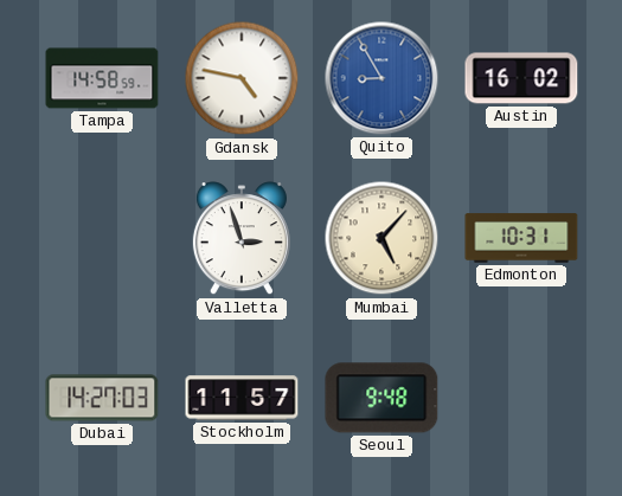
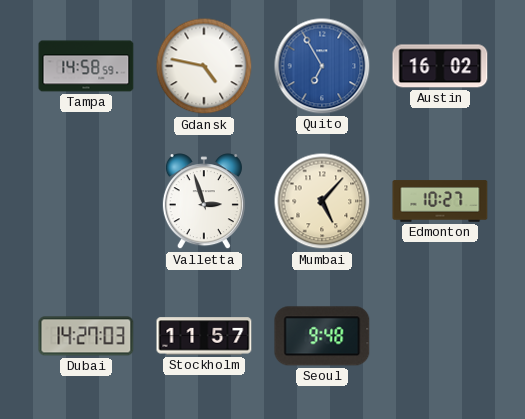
Quito: 8:55 -> 6:55 (322, 66)
Edmonton: 10:31 -> 10:27 (440, 201)
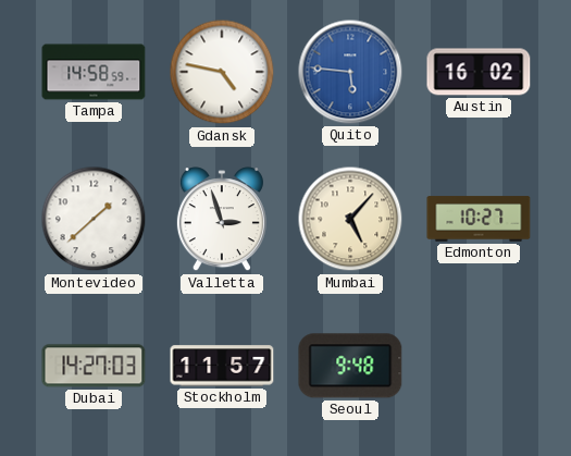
Quito: 6:55 -> 5:46 (350, 72)
Montevideo: none -> 1:38 (94, 219)
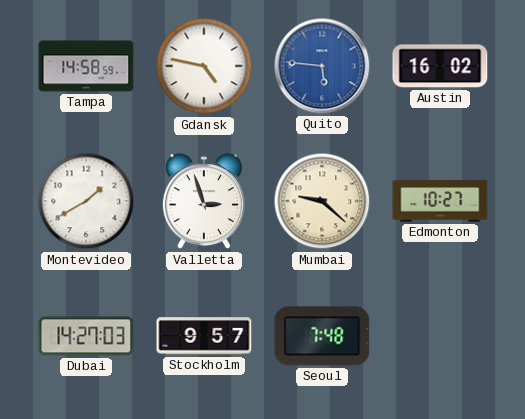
Montevideo: 1:38 -> 1:40 (86, 201)
Mumbai: 5:07 -> 9:22 (322, 201)
Stockholm: 11:57 -> 9:57 (204, 336)
Seoul: 9:48 -> 7:48 (322, 336)
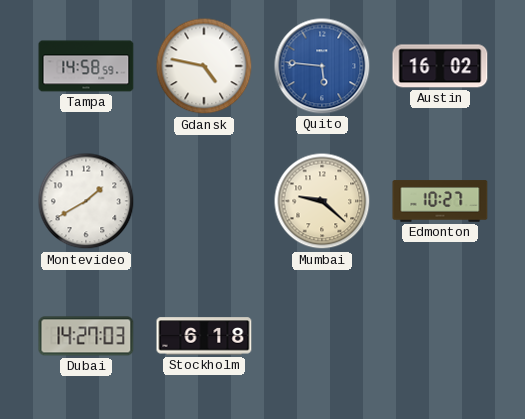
Valletta: 2:57 -> none (204, 202)
Stockholm: 9:57 -> 6:18 (204, 336)
Seoul: 7:48 -> none (322, 336)
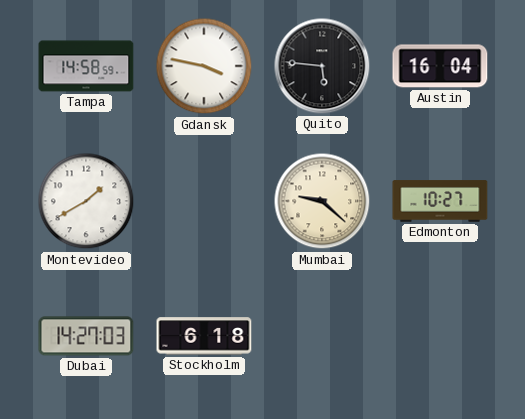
Gdansk: 4:47 -> 3:47 (204, 66)
Quito dial: blue -> black (322, 66)
Austin: 16:02 -> 16:04 (440, 66)
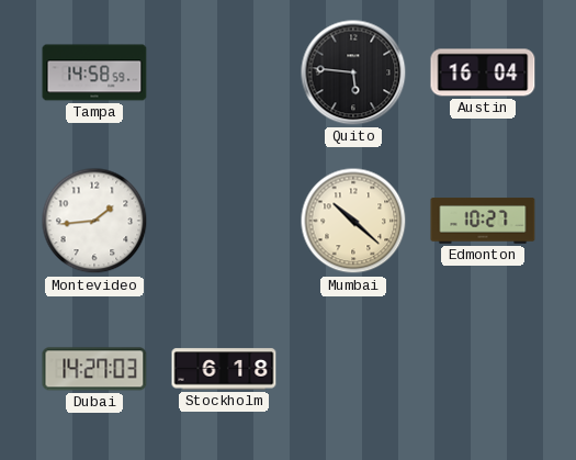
Gdansk: 3:47 -> none (204, 66)
Montevideo: 1:40 -> 1:44 (94, 221)
Mumbai: 9:22 -> 10:22 (353, 221)
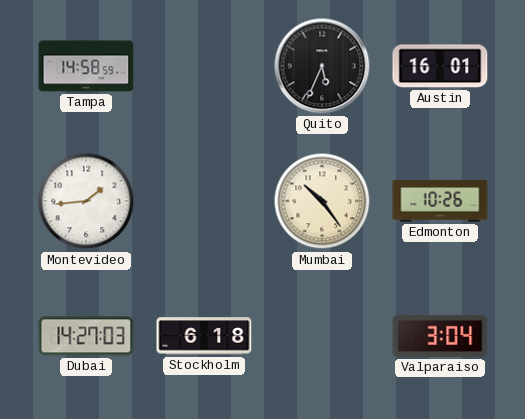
Quito: 5:46 -> 5:34 (322, 66)
Austin: 16:04 -> 16:01 (440, 66)
Mumbai: 10:22 -> 10:24 (322, 201)
Edmonton: 10:27 -> 10:26 (440, 201)
Valparaiso: none -> 3:04 (440, 336)
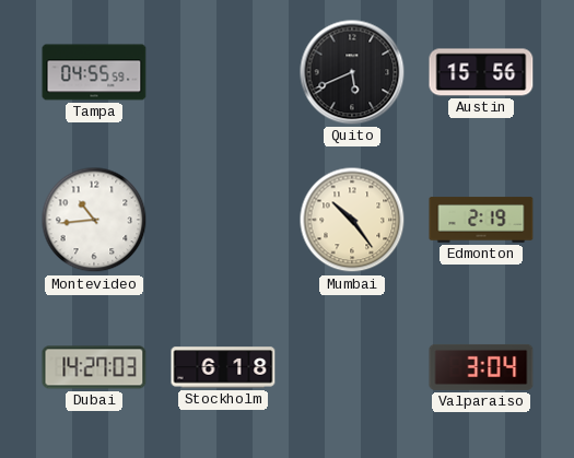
Tampa: 14:58 -> 04:55 (94, 72)
Quito: 5:34 -> 5:41 (352, 72)
Austin: 16:01 -> 15:56 (481, 72)
Montevideo: 1:44 -> 10:44 (94, 220)
Edmonton: 10:26 -> 2:19 (481, 220)
